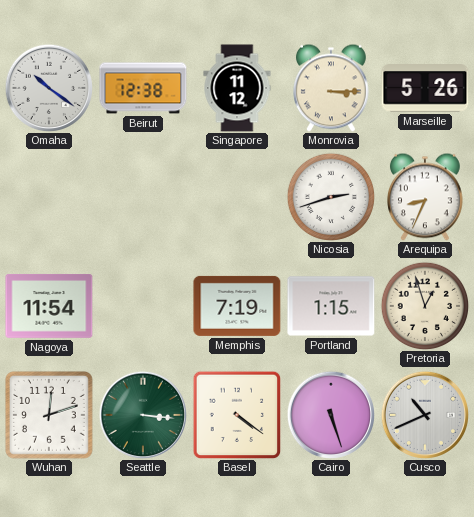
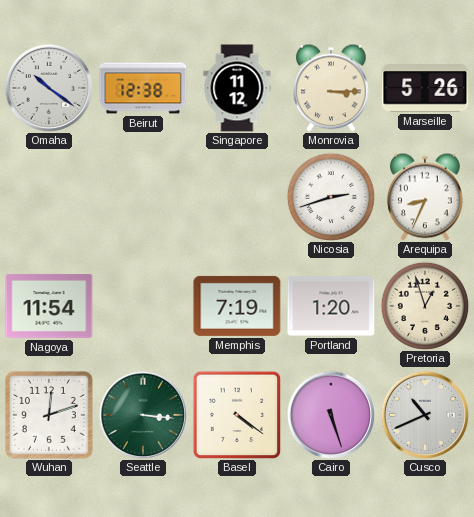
Portland: 1:15 -> 1:20 (331, 306)
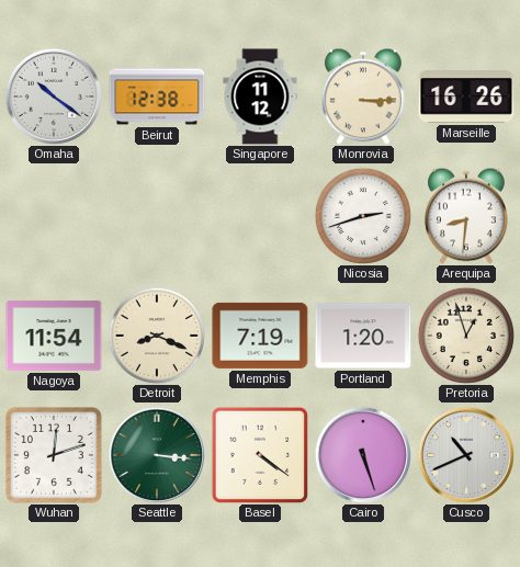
Marseille: 5:26 -> 16:26 (466, 97)
Arequipa: 8:34 -> 8:31 (467, 216)
Detroit: none -> 8:19 (157, 336)
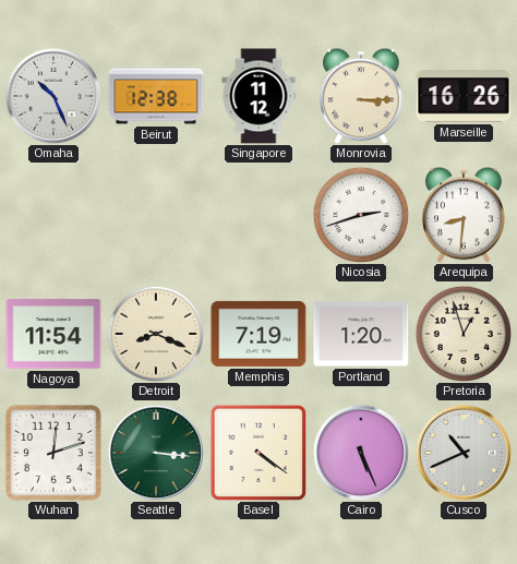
Omaha: 10:21 -> 10:26 (52, 95)
Cairo: 5:27 -> 5:26 (360, 452)
